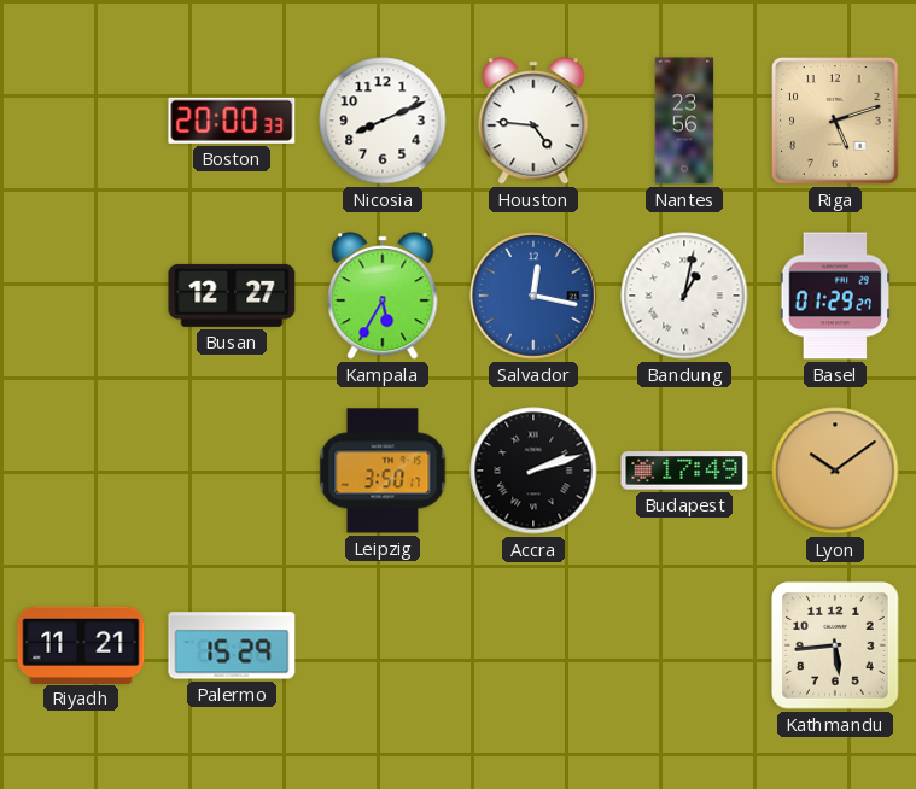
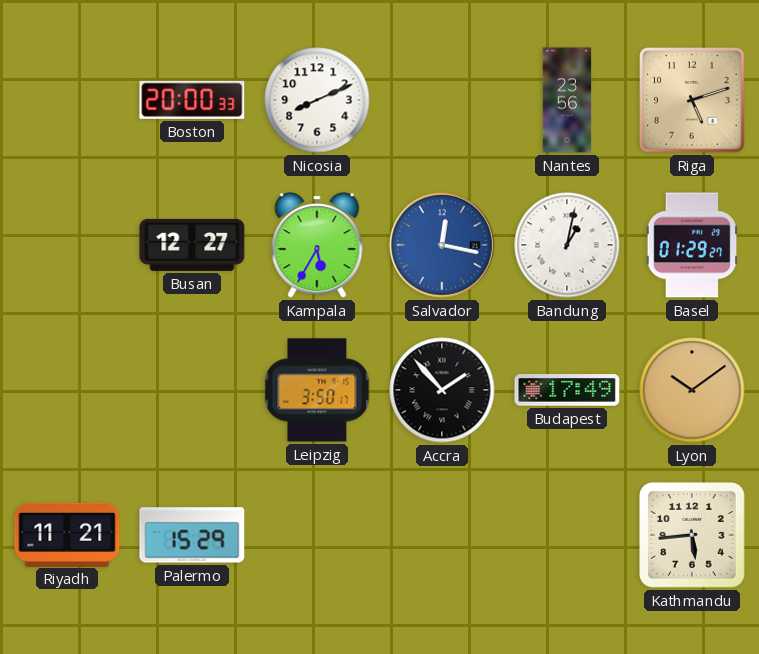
Houston: 4:46 -> none (533, 121)
Accra: 2:12 -> 1:53 (442, 390)
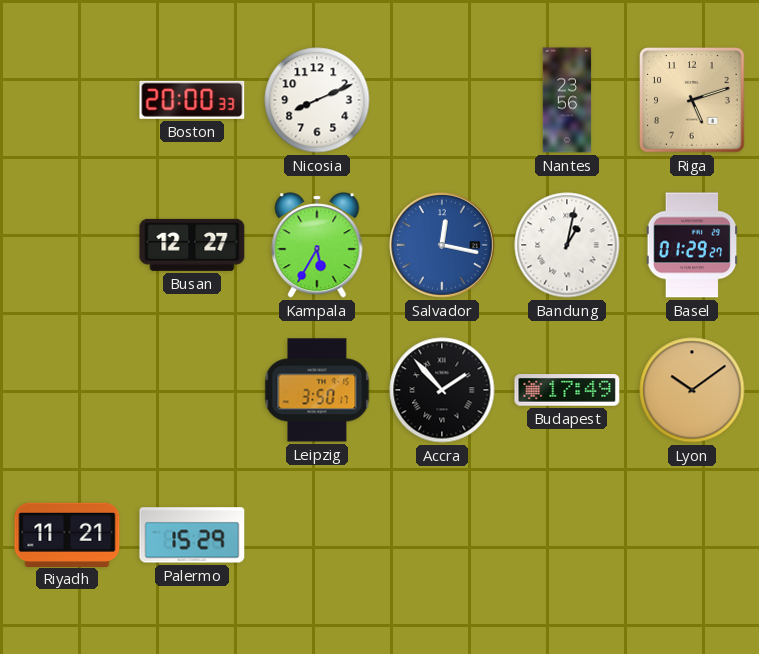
Kathmandu: 5:44 -> none (693, 536)
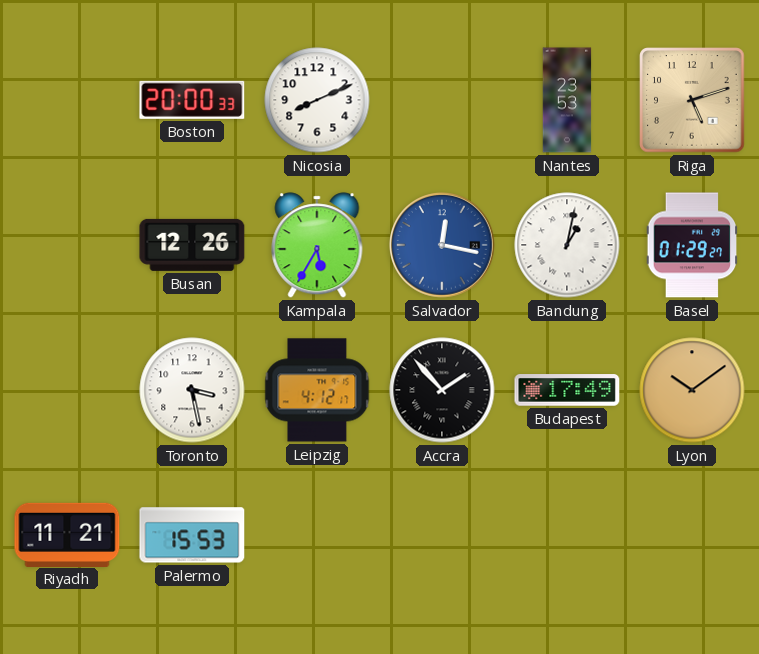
Nantes: 23:56 -> 23:53 (567, 100)
Busan: 12:27 -> 12:26 (192, 245)
Toronto: none -> 3:28 (192, 390)
Leipzig: 3:50 -> 4:12 (317, 390)
Palermo: 15:29 -> 15:53 (192, 535)
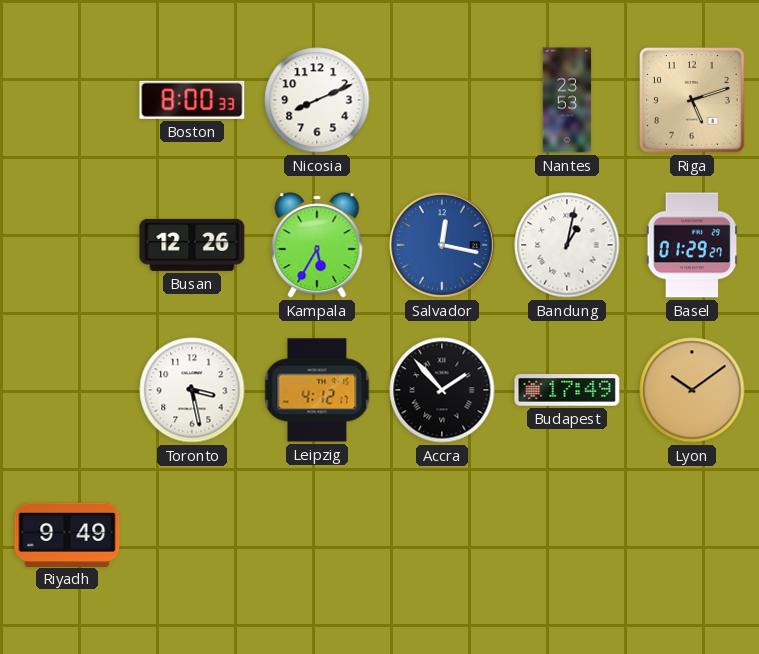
Boston: 20:00 -> 8:00 (192, 100)
Riyadh: 11:21 -> 9:49 (67, 534)
Palermo: 15:53 -> none (192, 535)
